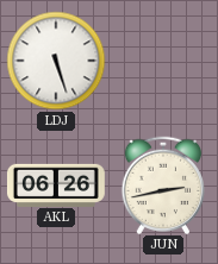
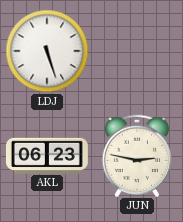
AKL: 06:26 -> 06:23 (47, 155)
JUN: 2:43 -> 2:47 (136, 155)
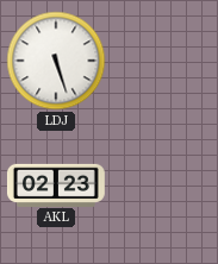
AKL: 06:23 -> 02:23 (56, 184)
JUN: 2:47 -> none (136, 155)
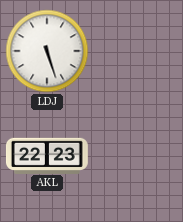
AKL: 02:23 -> 22:23 (47, 155)
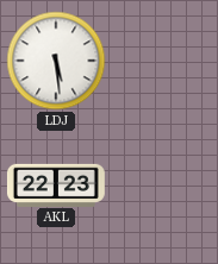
LDJ: 5:27 -> 5:29 (56, 61)
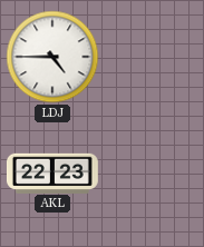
LDJ: 5:29 -> 4:45 (52, 57)
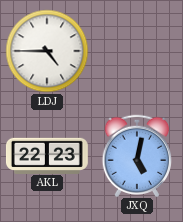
JXQ: none -> 5:02 (136, 155)
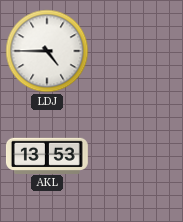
AKL: 22:23 -> 13:53 (47, 155)
JXQ: 5:02 -> none (136, 155)
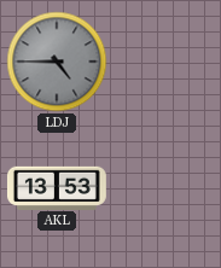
LDJ dial: white -> grey (57, 62)
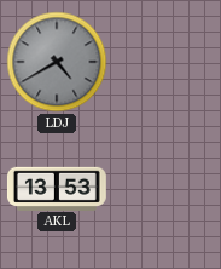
LDJ: 4:45 -> 4:40 (57, 62)
